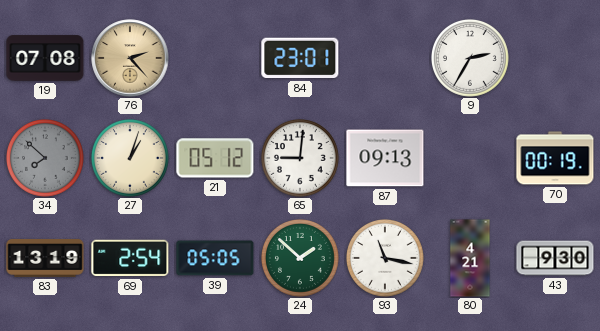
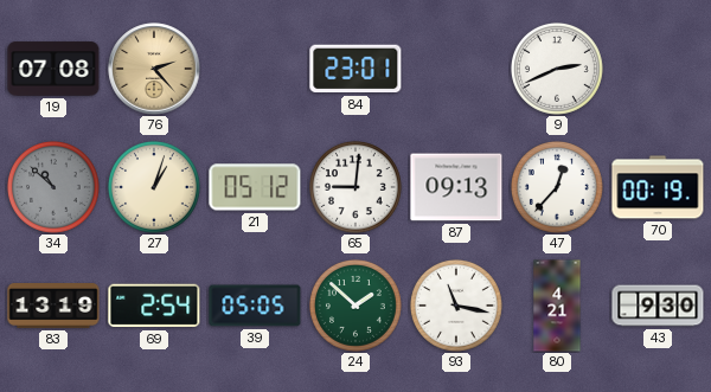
9: 2:35 -> 2:41 (558, 70)
34: 7:52 -> 10:52 (55, 188)
47: none -> 12:37 (558, 188)
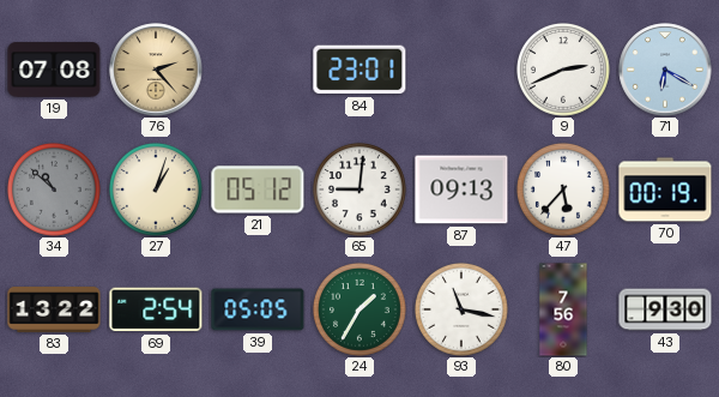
71: none -> 6:20 (665, 70)
47: 12:37 -> 5:37 (564, 191)
83: 13:19 -> 13:22 (54, 311)
24: 1:52 -> 1:35 (361, 311)
80: 4:21 -> 7:56 (563, 309)
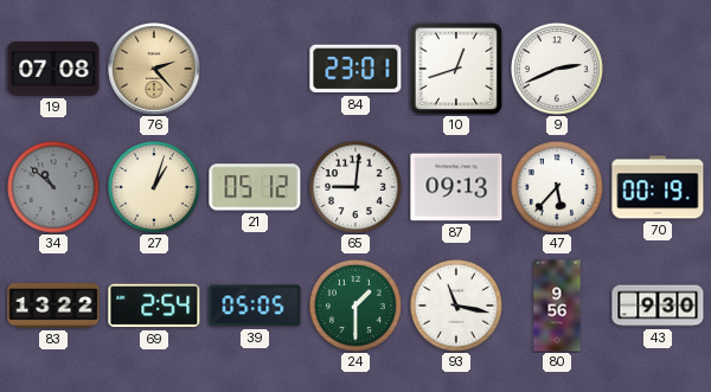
10: none -> 12:42 (455, 68)
71: 6:20 -> none (665, 70)
24: 1:35 -> 1:30 (357, 307)
80: 7:56 -> 9:56 (557, 306)
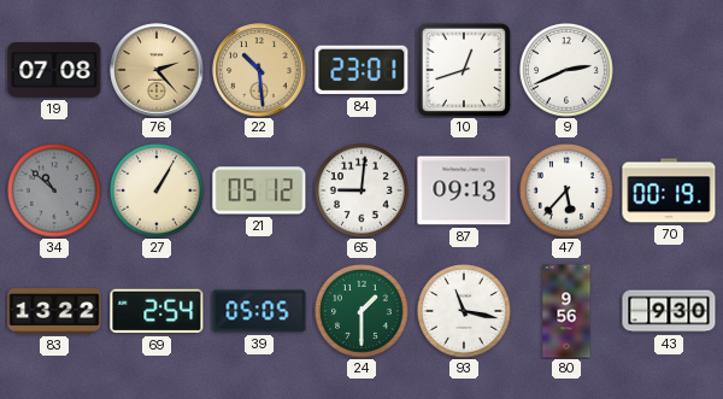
22: none -> 10:29 (259, 70)
27: 1:03 -> 1:05 (158, 192)
